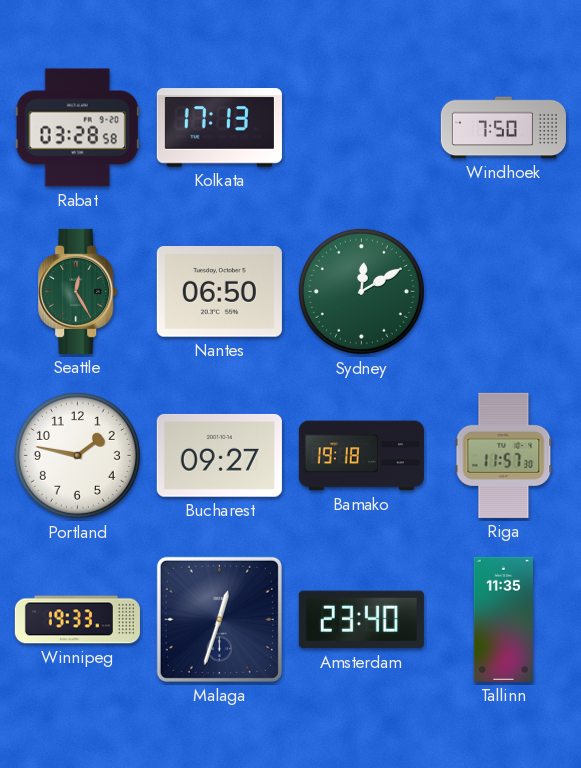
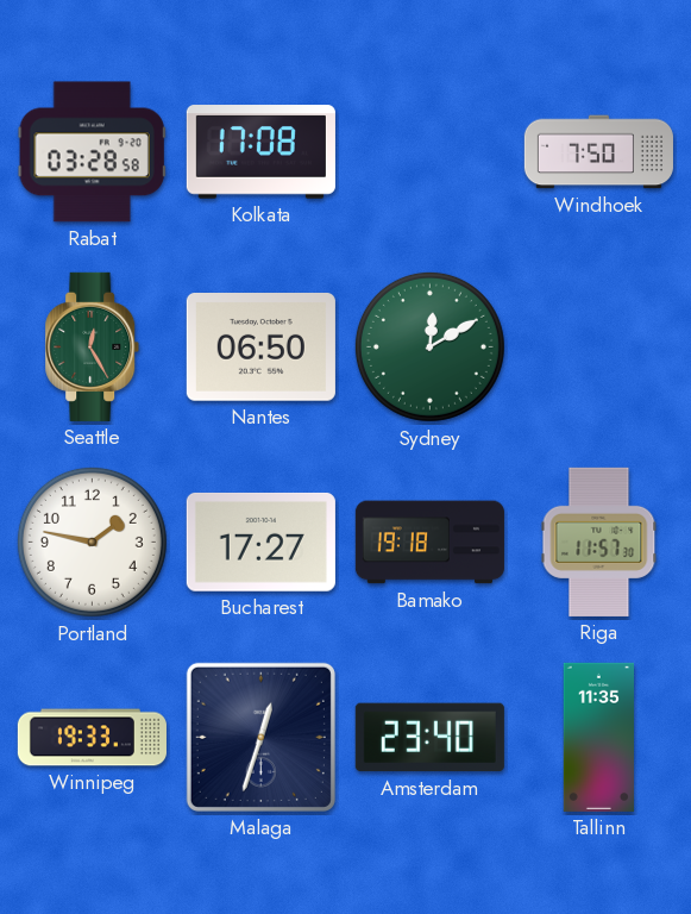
Kolkata: 17:13 -> 17:08 (260, 152)
Bucharest: 09:27 -> 17:27 (260, 541)
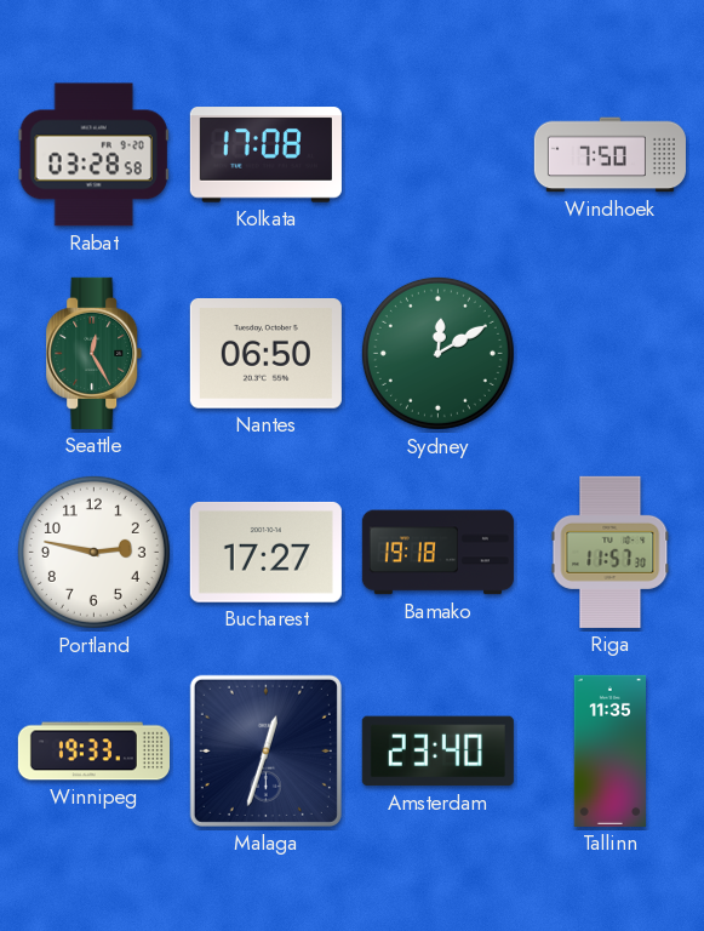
Portland: 1:47 -> 2:47 (93, 552)
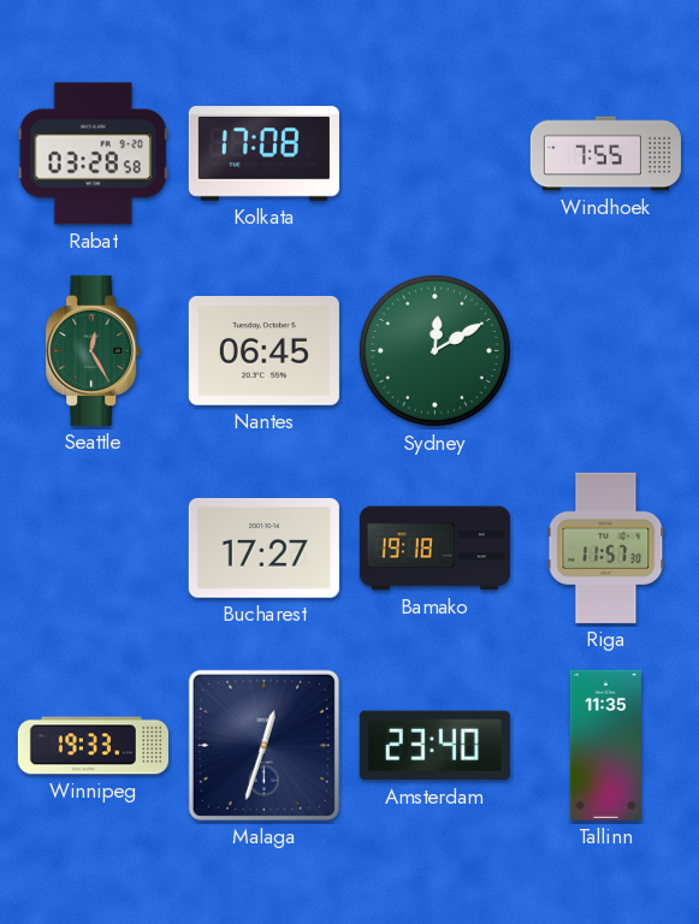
Windhoek: 7:50 -> 7:55 (605, 154)
Nantes: 06:50 -> 06:45 (263, 351)
Portland: 2:47 -> none (93, 552)
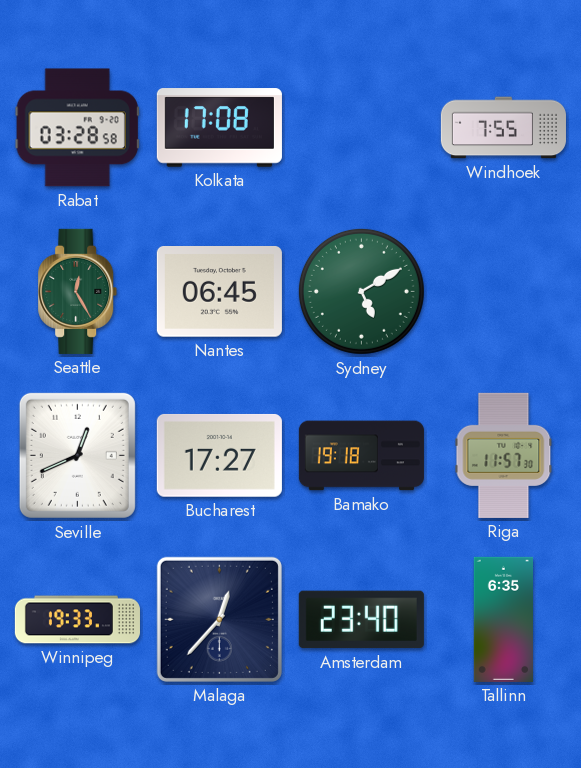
Sydney: 12:10 -> 5:10 (361, 291)
Seville: none -> 12:41 (77, 455)
Malaga: 12:33 -> 12:37 (219, 619)
Tallinn: 11:35 -> 6:35 (503, 619)
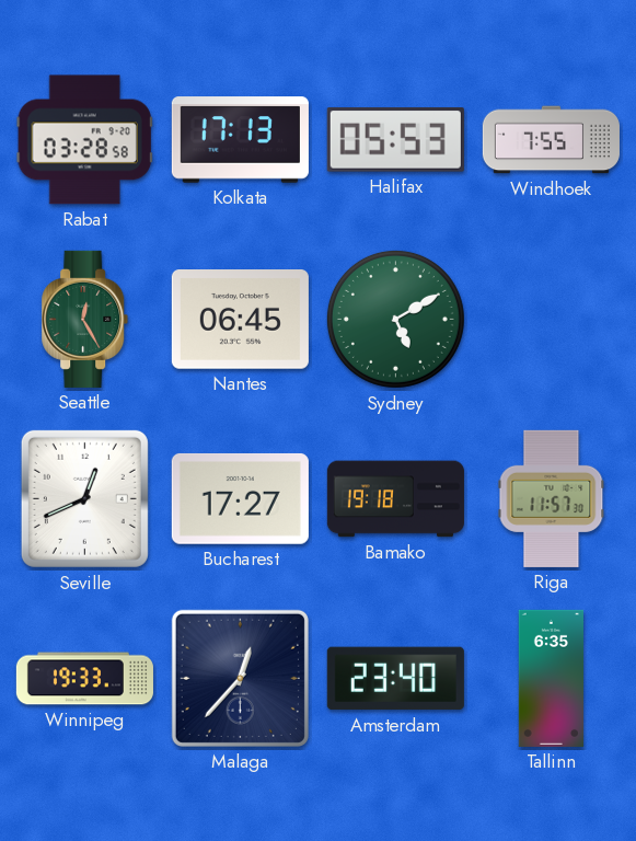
Kolkata: 17:08 -> 17:13 (240, 140)
Halifax: none -> 05:53 (395, 140)
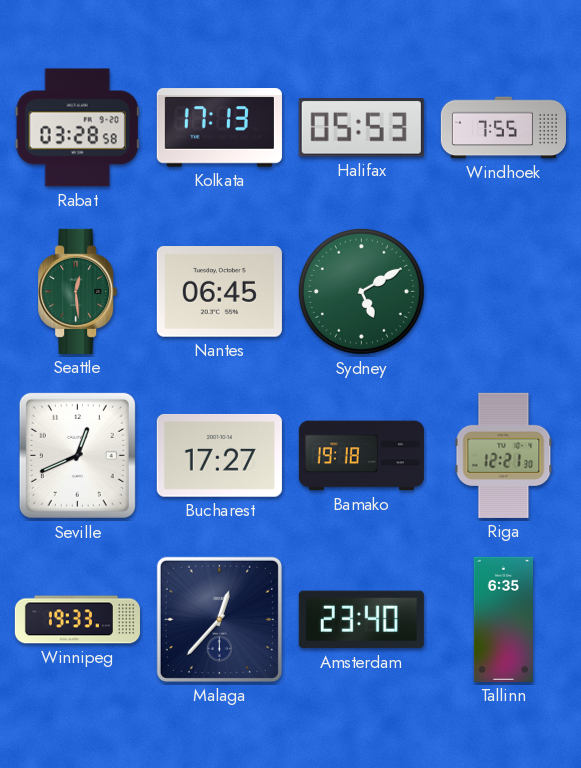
Seattle: 12:25 -> 12:29 (78, 291)
Riga: 11:57 -> 12:21 (504, 455)
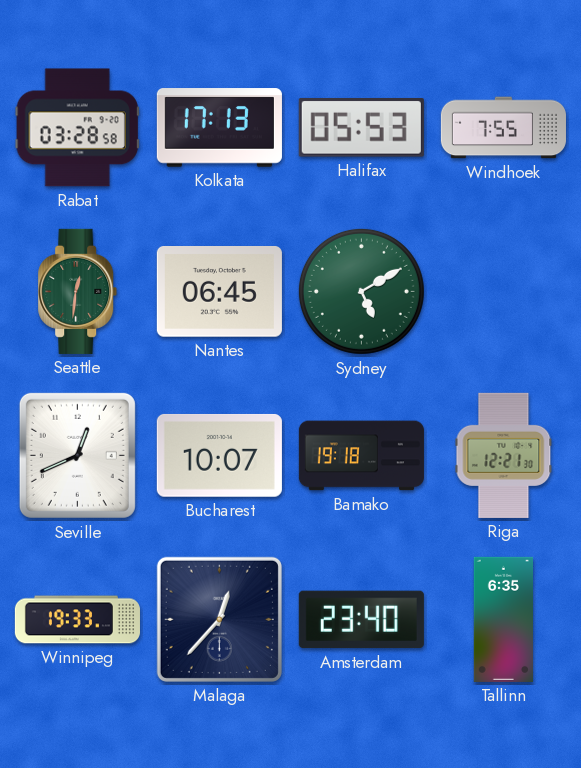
Seattle: 12:29 -> 12:31 (78, 291)
Bucharest: 17:27 -> 10:07 (219, 455)
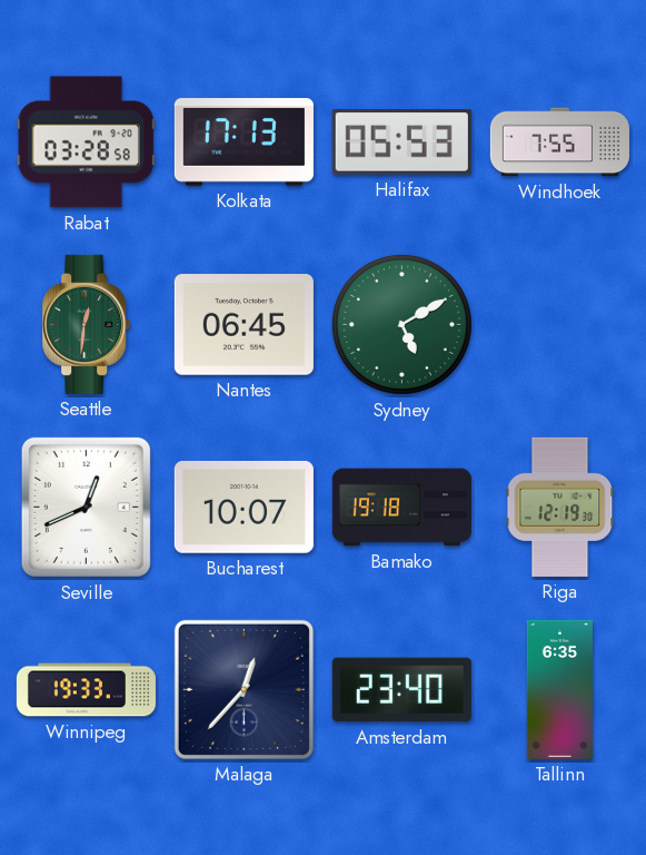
Riga: 12:21 -> 12:19 (560, 507)
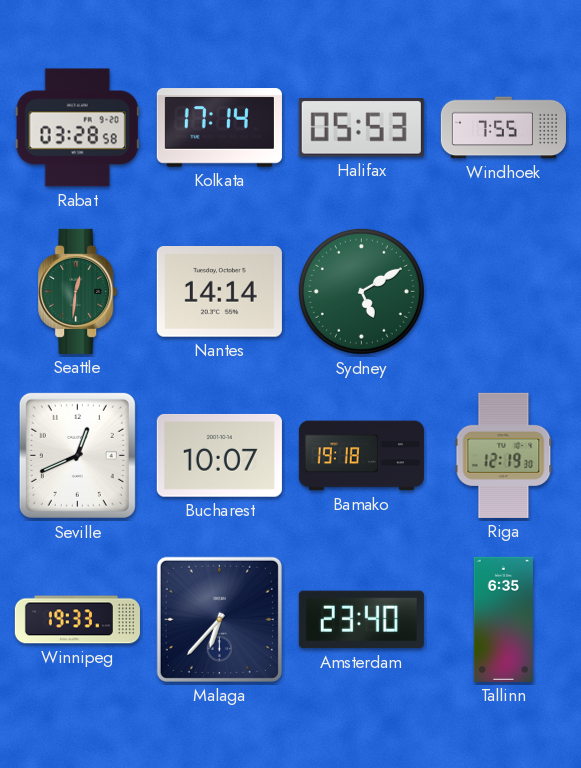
Kolkata: 17:13 -> 17:14 (219, 128)
Nantes: 06:45 -> 14:14 (219, 292)
Malaga: 12:37 -> 6:37 (219, 619)
